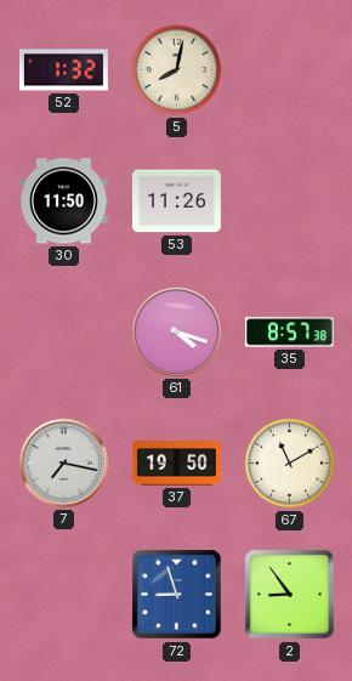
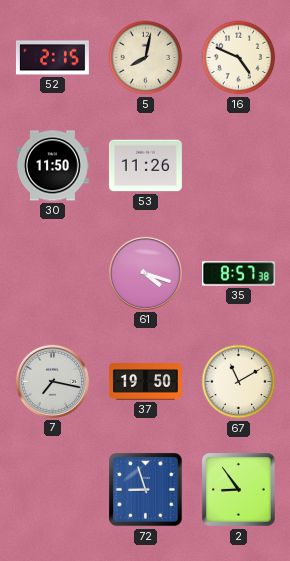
52: 1:32 -> 2:15 (52, 58)
16: none -> 4:49 (239, 58)
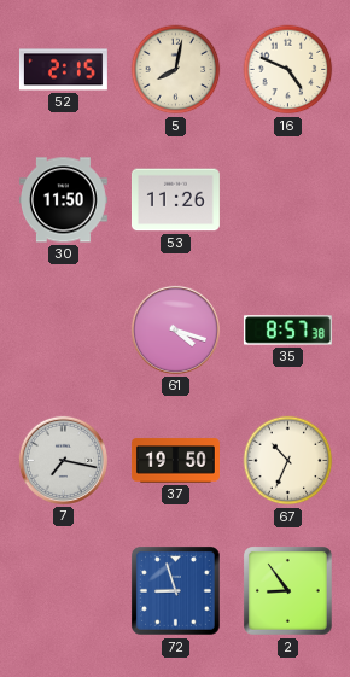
67: 11:10 -> 10:34 (288, 461)
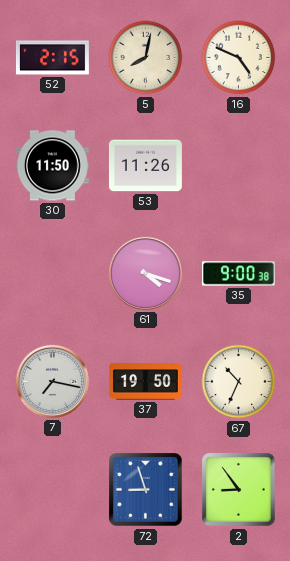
35: 8:57 -> 9:00 (238, 274)
